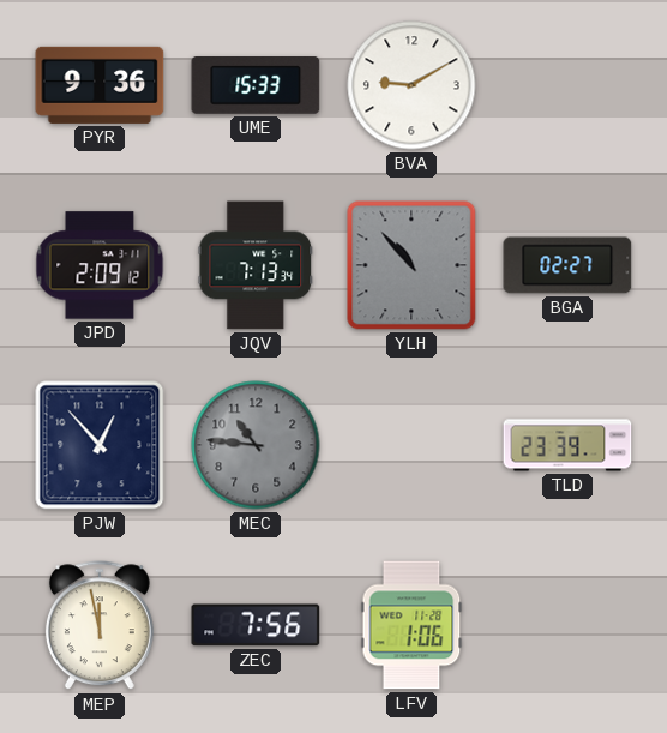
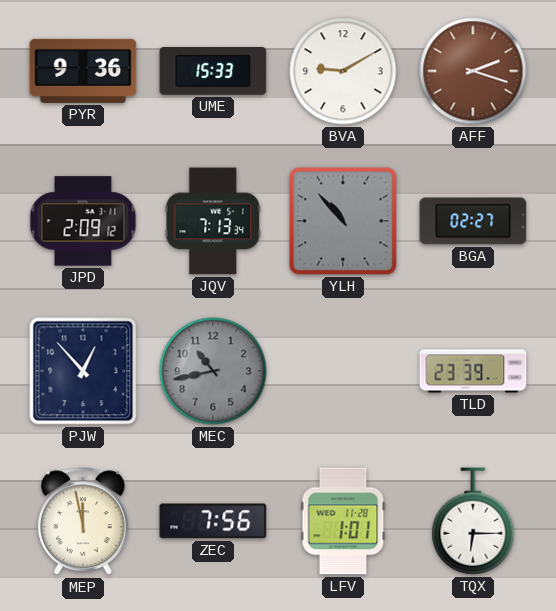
AFF: none -> 2:18 (473, 71)
MEC: 10:46 -> 10:43 (213, 371)
LFV: 1:06 -> 1:01 (343, 521)
TQX: none -> 6:15 (473, 521)
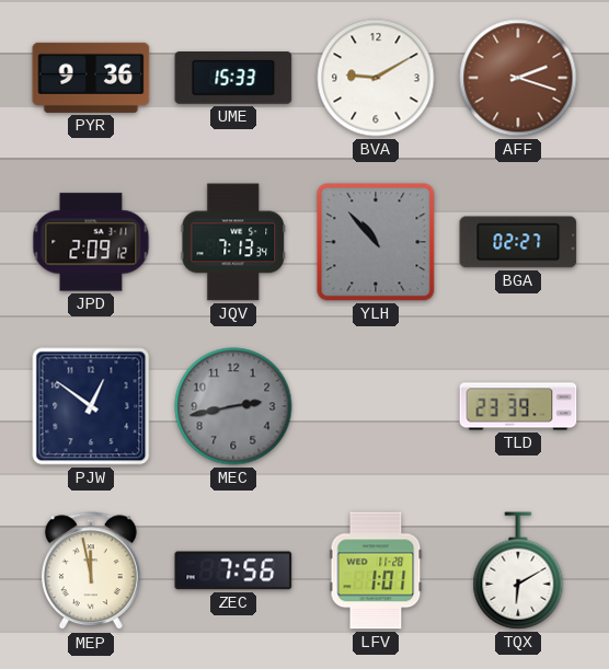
PJW: 12:53 -> 12:51 (91, 406)
MEC: 10:43 -> 2:43 (233, 406)
TQX: 6:15 -> 6:10 (518, 570)
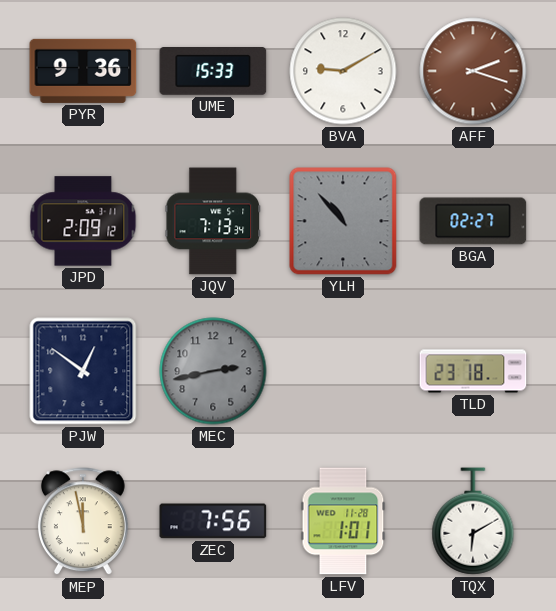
TLD: 23:39 -> 23:18 (473, 371)
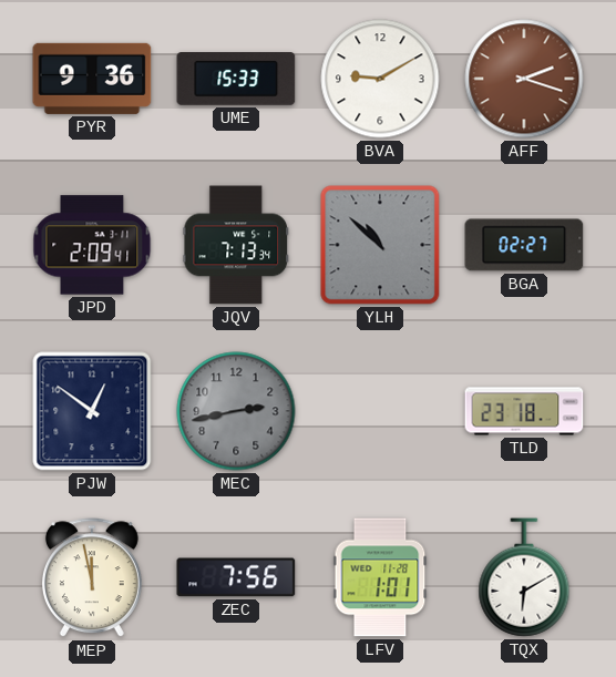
JPD: 2:09:12 -> 2:09:41 (92, 245)
YLH: 10:53 -> 10:52 (380, 245)
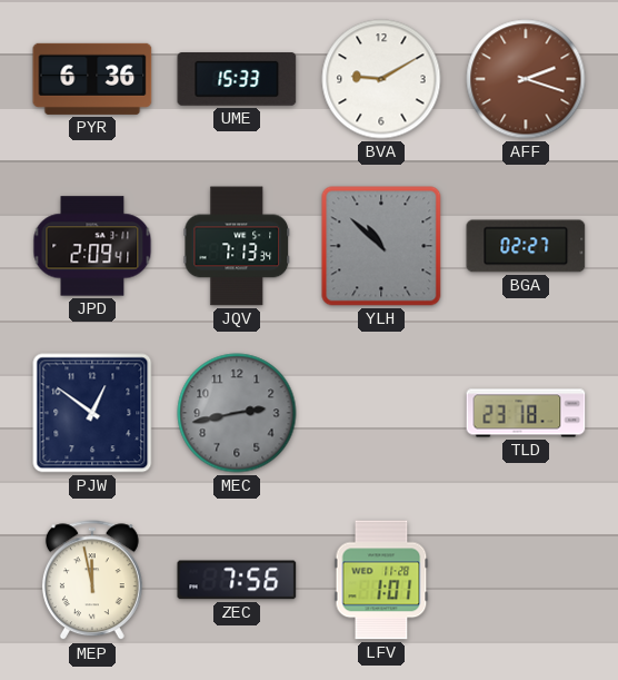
PYR: 9:36 -> 6:36 (92, 79)
TQX: 6:10 -> none (524, 577)
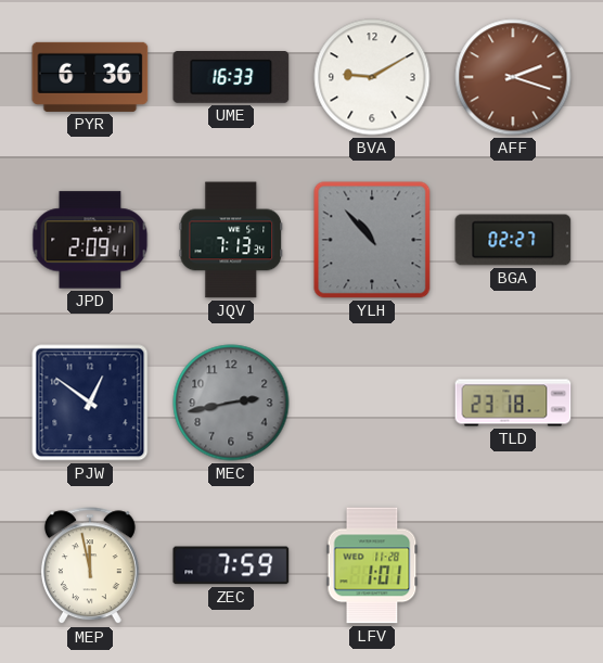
UME: 15:33 -> 16:33 (231, 78)
YLH: 10:52 -> 10:53 (372, 240)
ZEC: 7:56 -> 7:59 (231, 565)
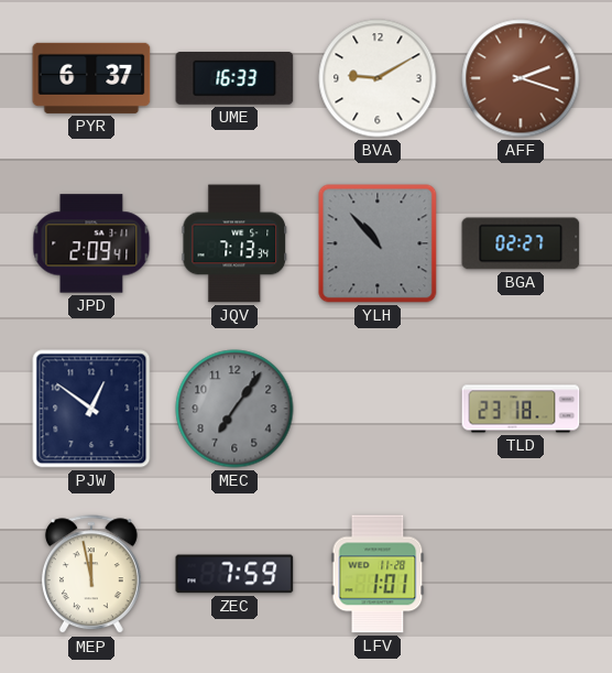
PYR: 6:36 -> 6:37 (91, 78)
MEC: 2:43 -> 7:06 (234, 409)
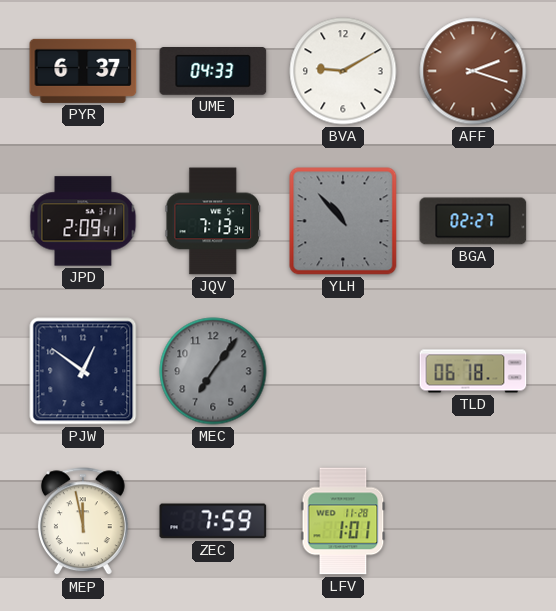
UME: 16:33 -> 04:33 (213, 72)
TLD: 23:18 -> 06:18 (473, 371)
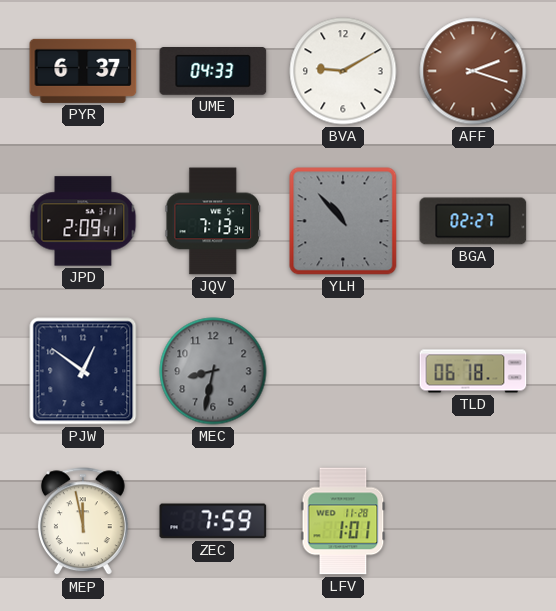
MEC: 7:06 -> 8:32 (213, 371)
